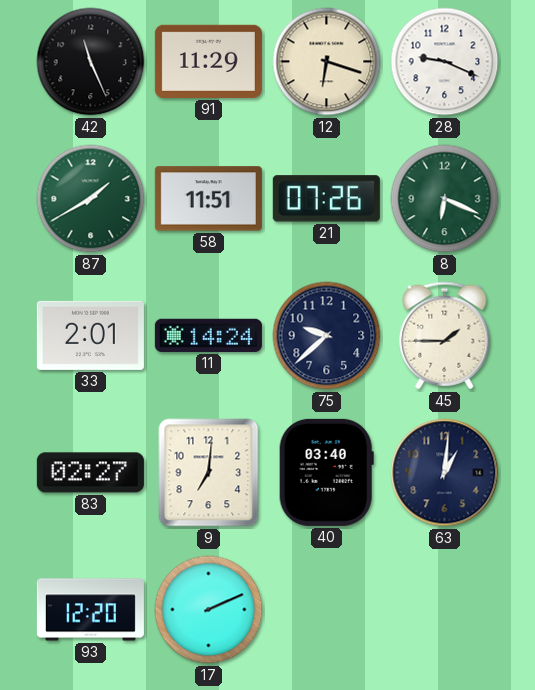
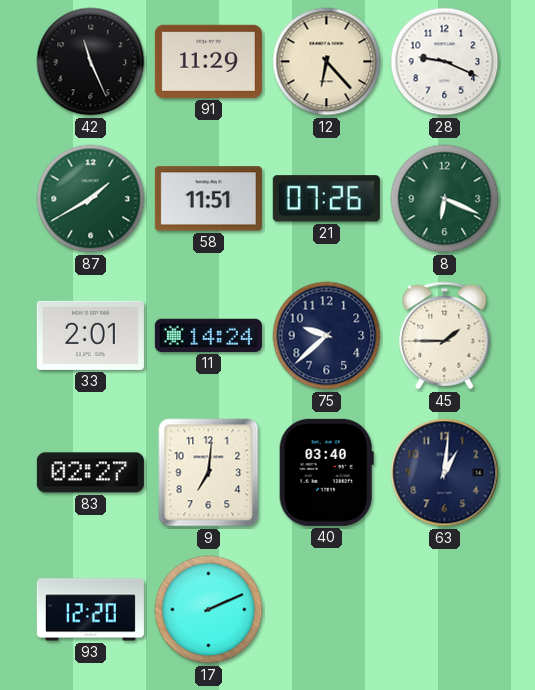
12: 6:18 -> 6:23 (327, 62)
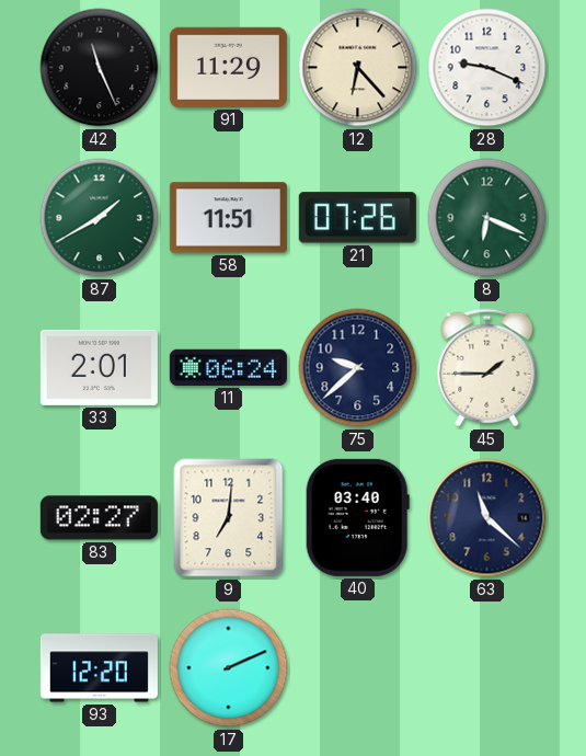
11: 14:24 -> 06:24 (228, 367)
63: 1:01 -> 11:22 (487, 518)
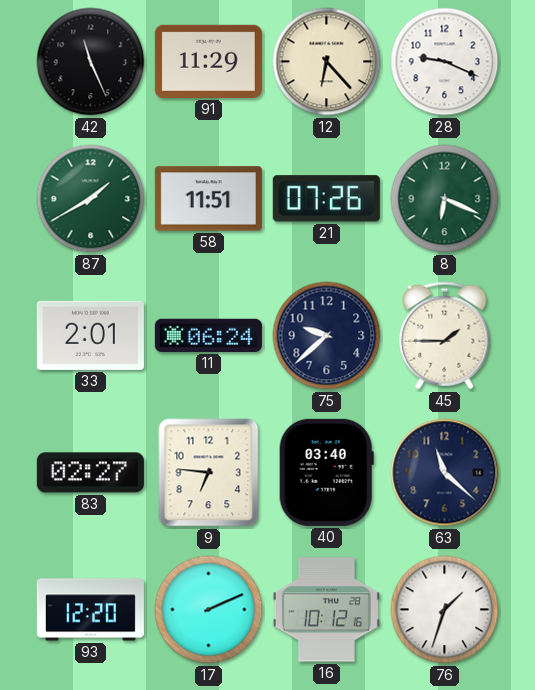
9: 7:01 -> 6:46 (209, 473)
16: none -> 10:12 (326, 610)
76: none -> 1:33 (445, 610)
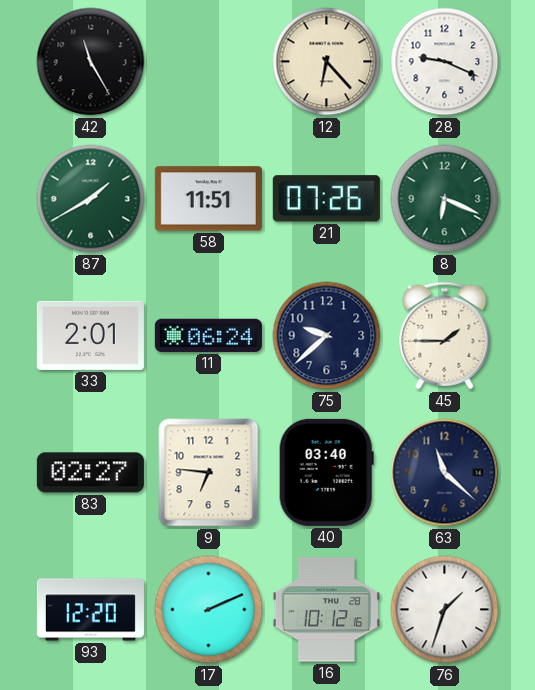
42: 11:26 -> 11:25 (91, 62)
91: 11:29 -> none (208, 61)
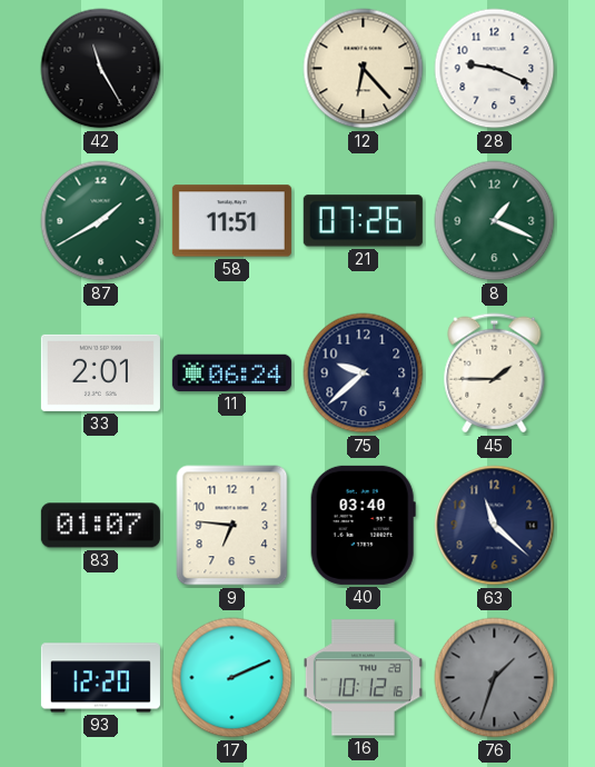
8: 6:19 -> 1:19 (495, 221)
83: 02:27 -> 01:07 (100, 526)
76 dial: white -> grey (495, 678)
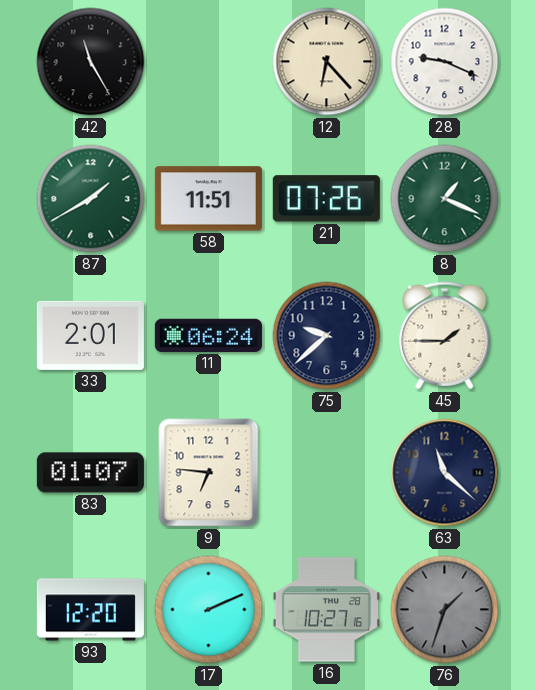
40: 03:40 -> none (363, 525)
16: 10:12 -> 10:27 (326, 610)
